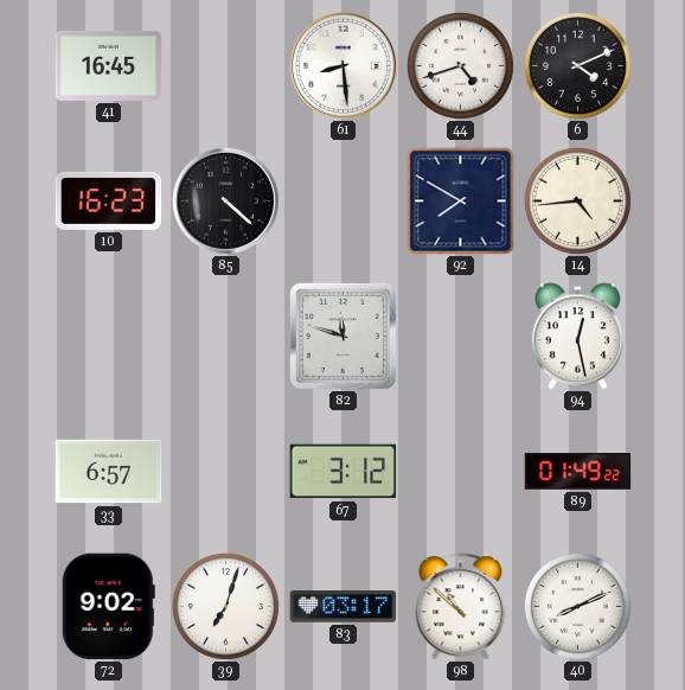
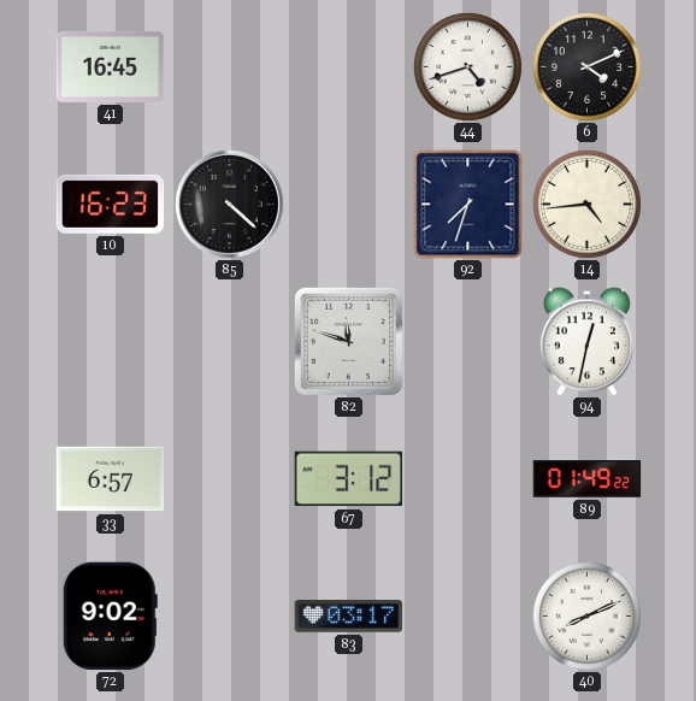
61: 8:29 -> none (342, 65)
92: 7:50 -> 7:33 (468, 205)
94: 12:28 -> 12:32 (586, 342)
39: 7:03 -> none (225, 606)
98: 10:52 -> none (461, 607)
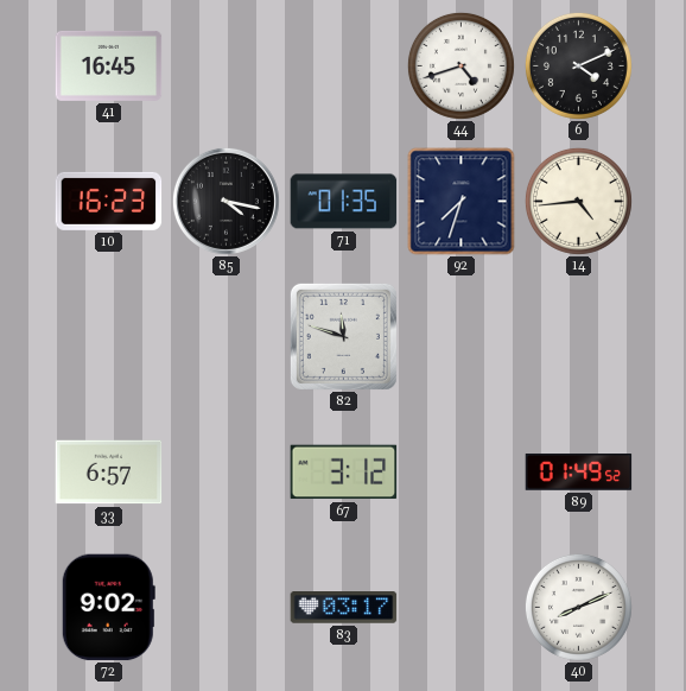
85: 4:22 -> 4:17 (226, 201)
71: none -> 01:35 (344, 202)
94: 12:32 -> none (586, 342)
89: 01:49:22 -> 01:49:52 (579, 473)
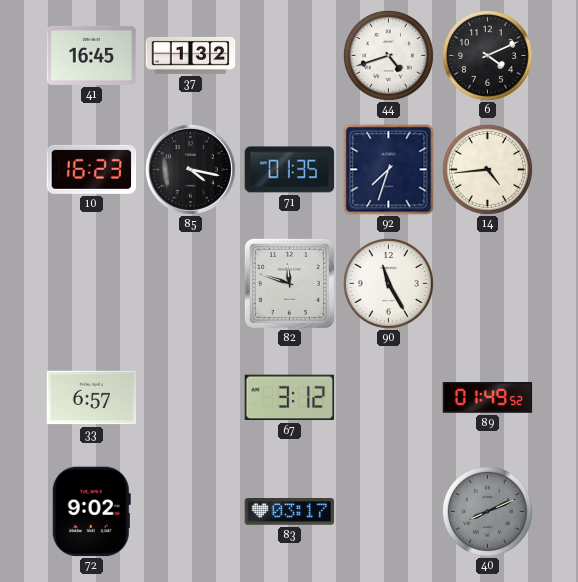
37: none -> 1:32 (191, 55)
90: none -> 11:25 (388, 283)
40 dial: white -> grey (487, 511)
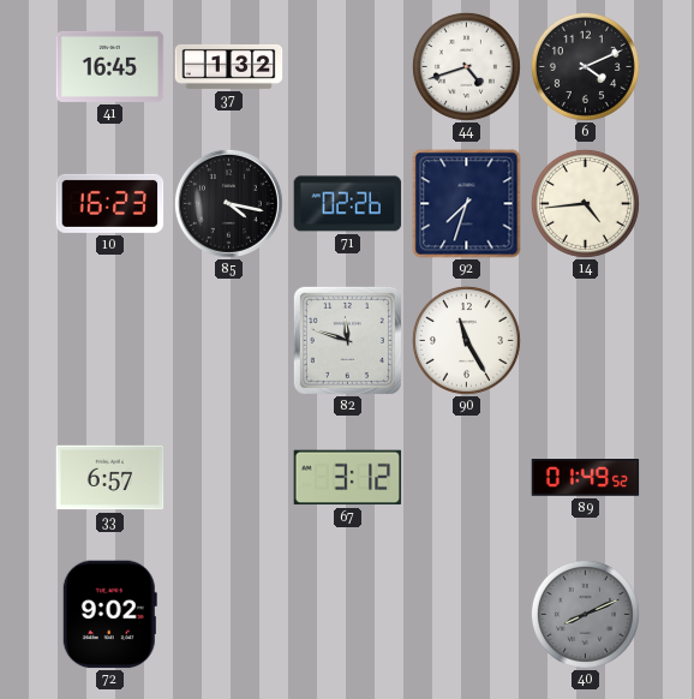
71: 01:35 -> 02:26 (348, 204)
83: 03:17 -> none (290, 512)
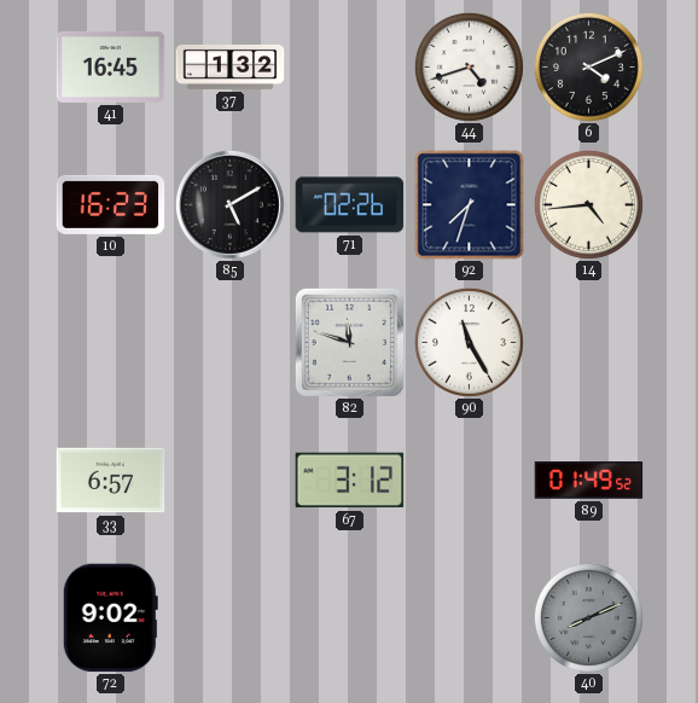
85: 4:17 -> 5:10 (229, 204)
